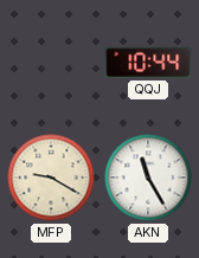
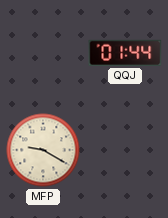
QQJ: 10:44 -> 01:44 (125, 53)
AKN: 11:25 -> none (148, 178)
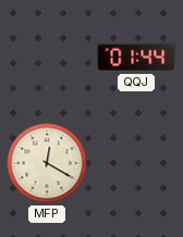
MFP: 9:20 -> 12:20 (47, 163)
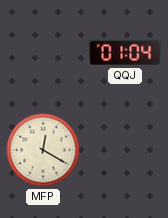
QQJ: 01:44 -> 01:04 (125, 53)
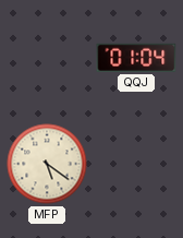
MFP: 12:20 -> 5:21 (47, 164)
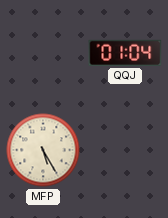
MFP: 5:21 -> 5:25 (43, 150)
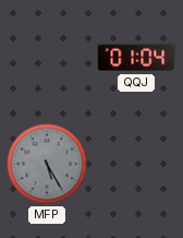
MFP dial: cream -> grey (47, 164)
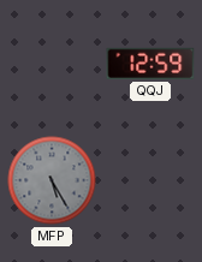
QQJ: 01:04 -> 12:59 (150, 64)
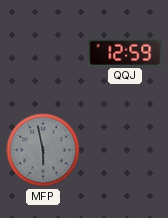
MFP: 5:25 -> 5:58 (43, 150)
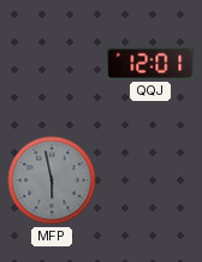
QQJ: 12:59 -> 12:01 (150, 64)
